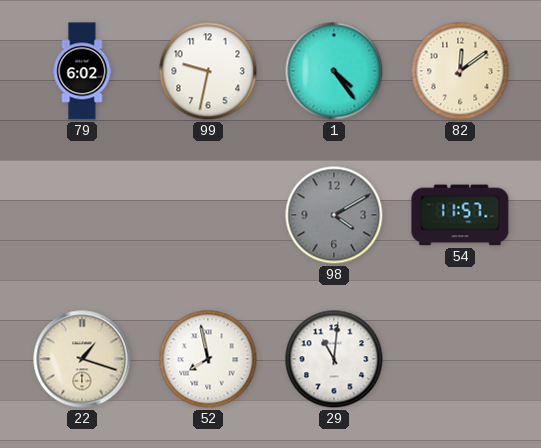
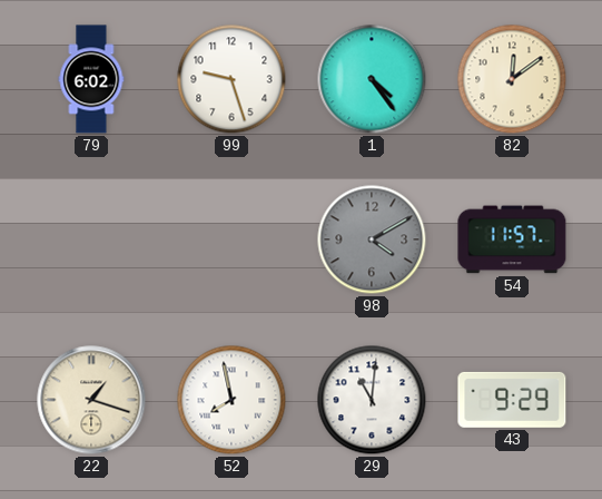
99: 9:32 -> 9:27 (231, 79)
43: none -> 9:29 (512, 400)
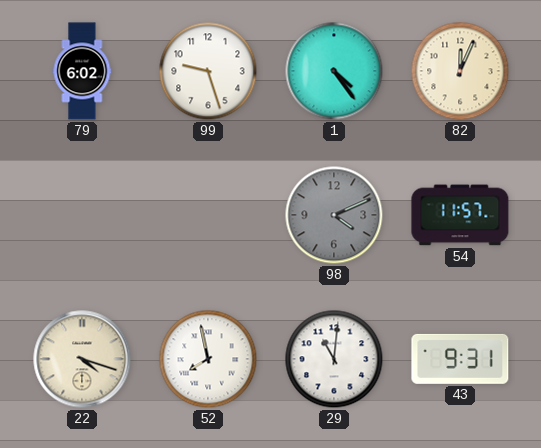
82: 12:09 -> 12:04 (460, 71)
98: 4:10 -> 4:11 (334, 215)
22: 1:18 -> 4:18 (82, 359)
43: 9:29 -> 9:31 (460, 359)
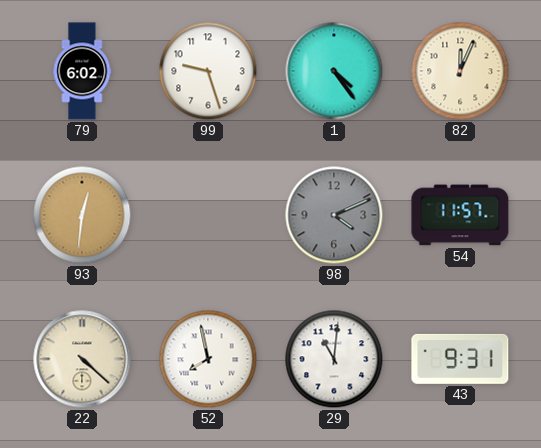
93: none -> 12:31 (82, 215)
22: 4:18 -> 4:22 (82, 359)
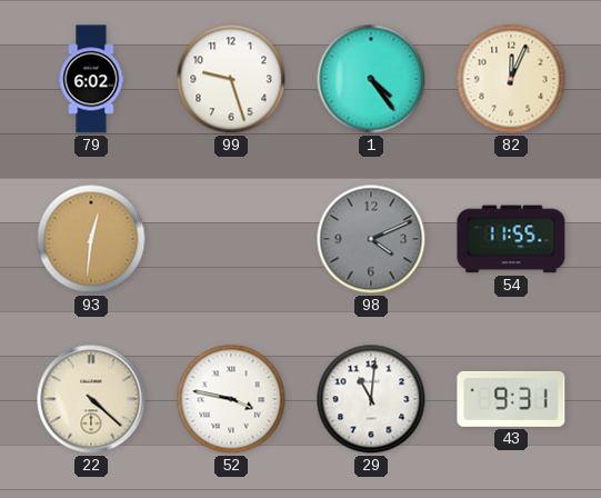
54: 11:57 -> 11:55 (511, 239)
52: 7:58 -> 3:47 (231, 399)
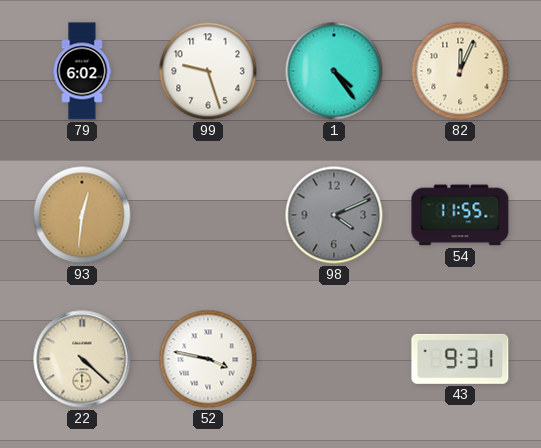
29: 11:01 -> none (371, 399)
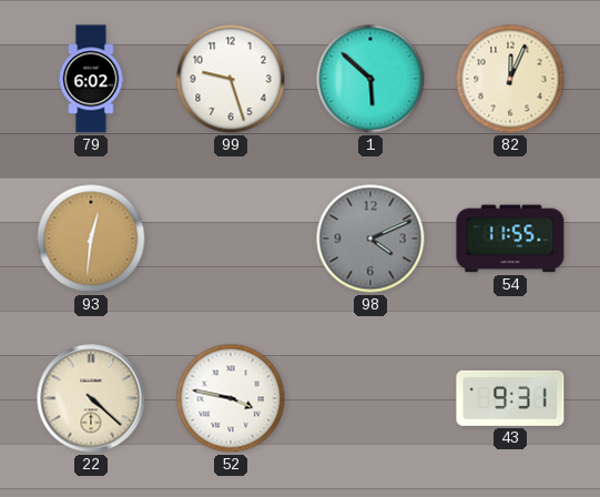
1: 4:24 -> 5:52 (370, 79)
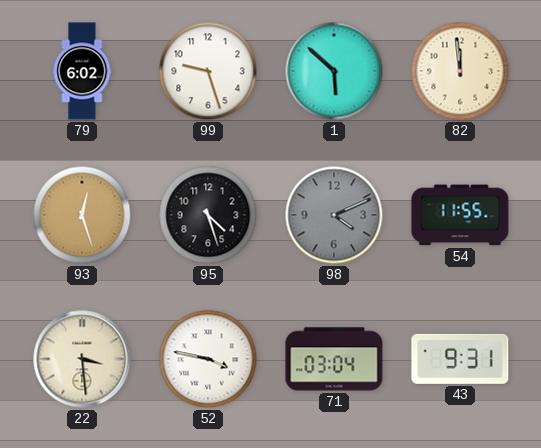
82: 12:04 -> 11:59 (460, 71)
93: 12:31 -> 12:27 (82, 215)
95: none -> 4:27 (208, 215)
22: 4:22 -> 3:29 (82, 359)
71: none -> 03:04 (334, 359)
